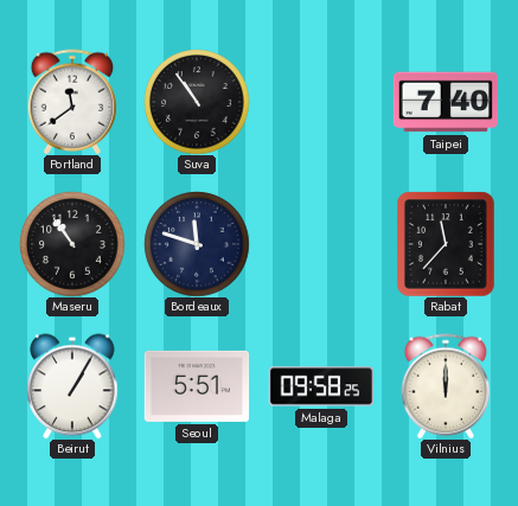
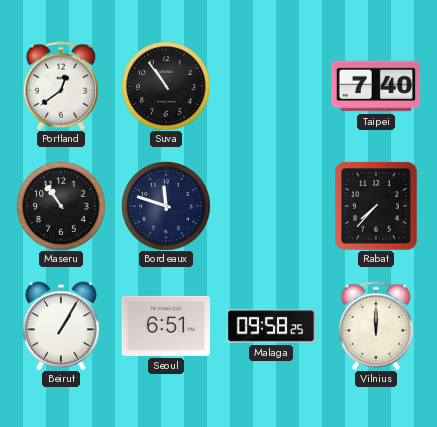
Portland: 11:39 -> 12:39 (61, 86)
Rabat: 11:37 -> 7:37 (376, 206)
Seoul: 5:51 -> 6:51 (166, 326)
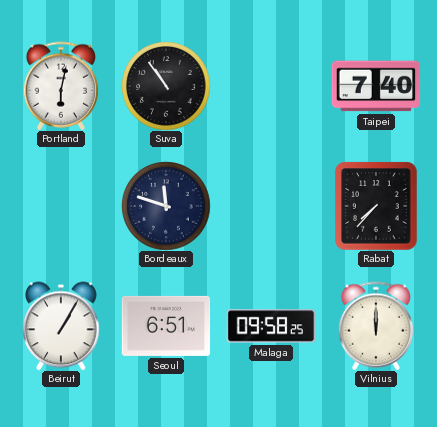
Portland: 12:39 -> 6:02 (61, 86)
Maseru: 10:54 -> none (61, 206)
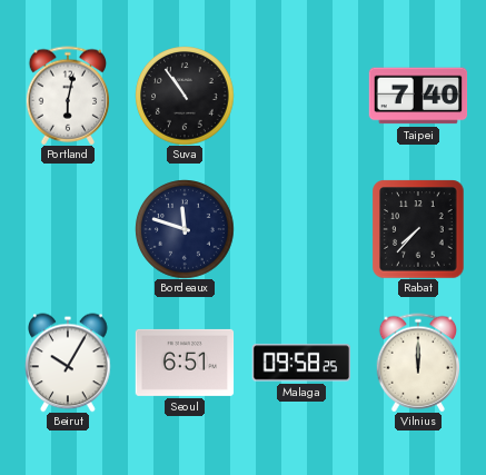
Beirut: 1:05 -> 10:05 (68, 363)
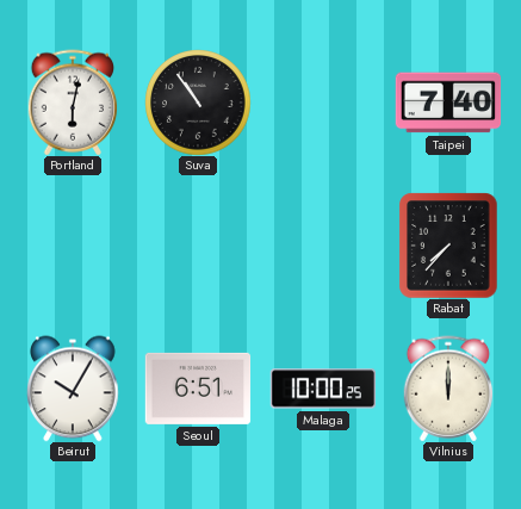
Bordeaux: 11:48 -> none (185, 229)
Malaga: 09:58 -> 10:00 (322, 389)
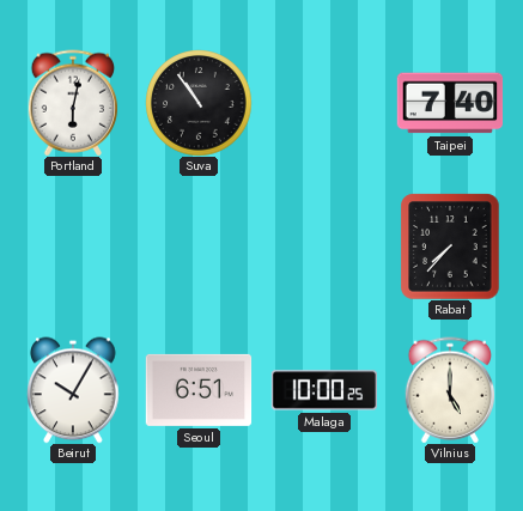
Vilnius: 12:00 -> 5:00 (450, 390)
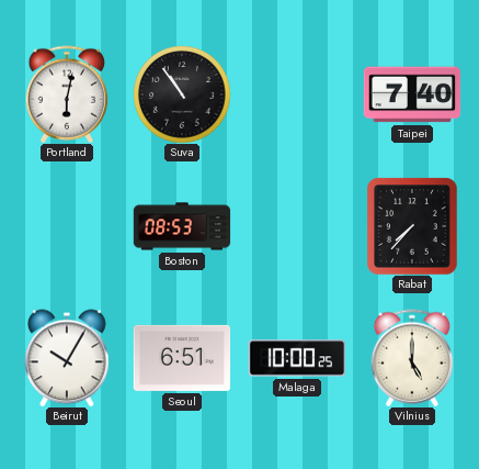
Boston: none -> 08:53 (182, 226)
